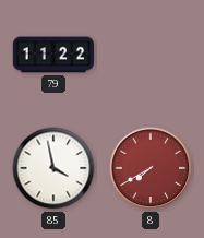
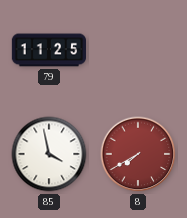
79: 11:22 -> 11:25 (49, 50)
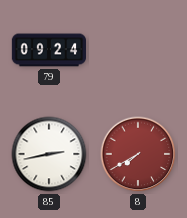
79: 11:25 -> 09:24 (49, 50)
85: 3:58 -> 2:43 (49, 154)
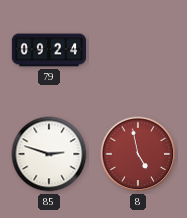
85: 2:43 -> 2:48 (49, 154)
8: 7:40 -> 4:58 (138, 154)
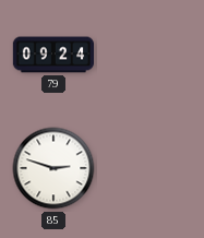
8: 4:58 -> none (138, 154)
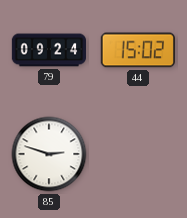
44: none -> 15:02 (138, 50)
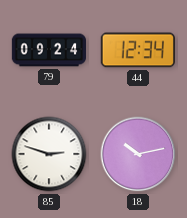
44: 15:02 -> 12:34 (138, 50)
18: none -> 10:13 (138, 154)
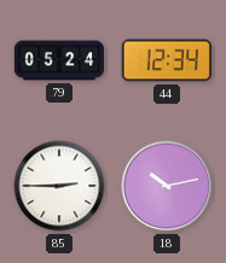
79: 09:24 -> 05:24 (59, 60)
85: 2:48 -> 2:45 (59, 186)
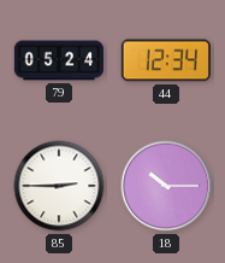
18: 10:13 -> 10:15 (166, 186)
